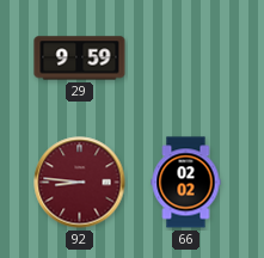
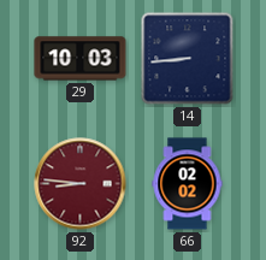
29: 9:59 -> 10:03 (81, 59)
14: none -> 8:44 (188, 59)
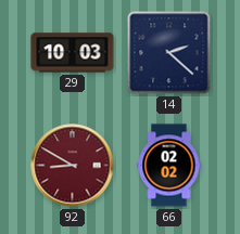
14: 8:44 -> 2:22 (169, 53)
92: 8:46 -> 8:50 (73, 166)
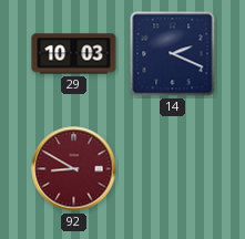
14: 2:22 -> 2:19 (173, 54)
66: 02:02 -> none (169, 166)
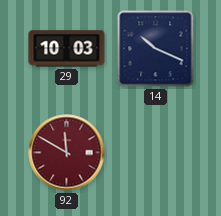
14: 2:19 -> 10:19 (156, 49)
92: 8:50 -> 11:50 (67, 153)
